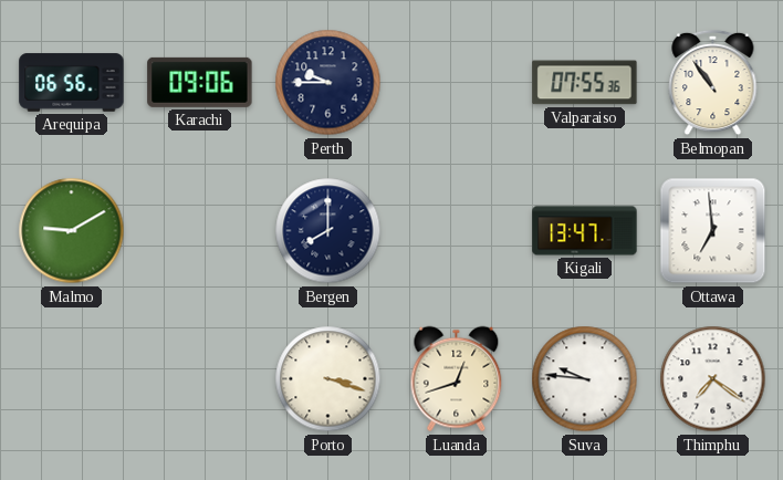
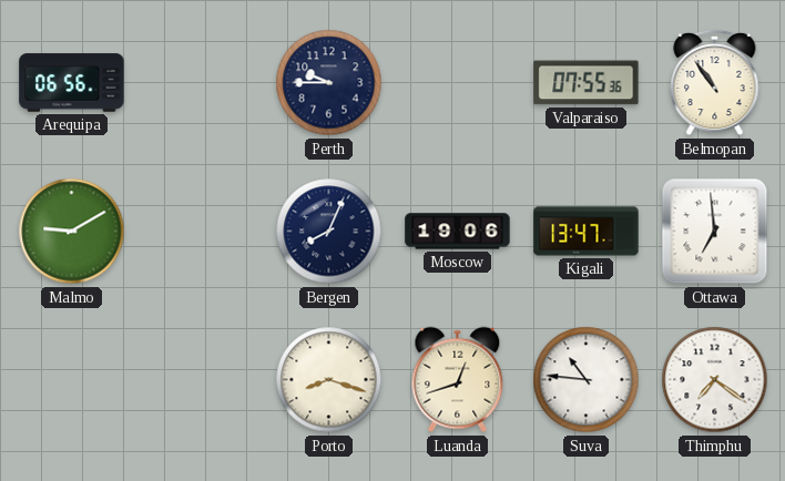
Karachi: 09:06 -> none (200, 82)
Bergen: 8:00 -> 8:04 (329, 232)
Moscow: none -> 19:06 (458, 232)
Porto: 3:18 -> 8:18 (329, 380)
Suva: 9:46 -> 10:46 (587, 380)
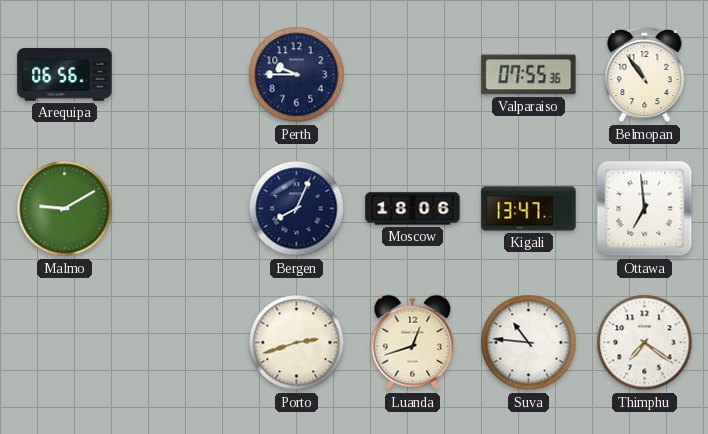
Moscow: 19:06 -> 18:06 (413, 209)
Porto: 8:18 -> 2:42 (297, 343)
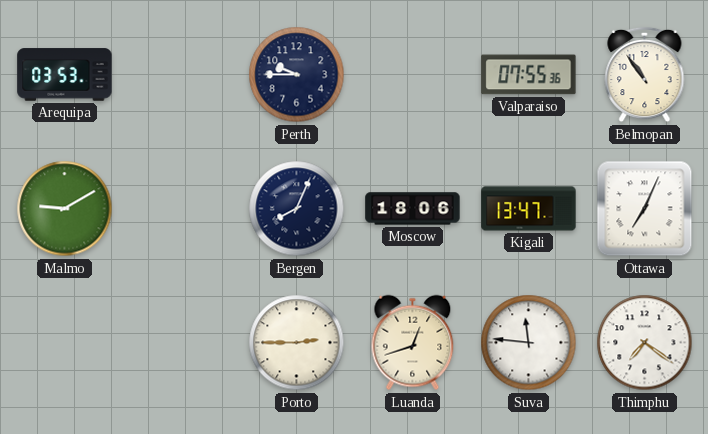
Arequipa: 06:56 -> 03:53 (65, 75)
Ottawa: 6:59 -> 7:04 (645, 209)
Porto: 2:42 -> 2:45 (297, 343)
Suva: 10:46 -> 11:46 (529, 343)
